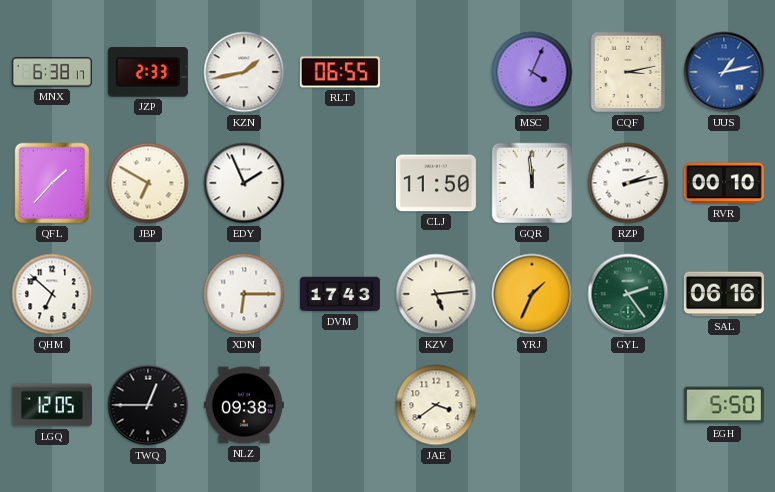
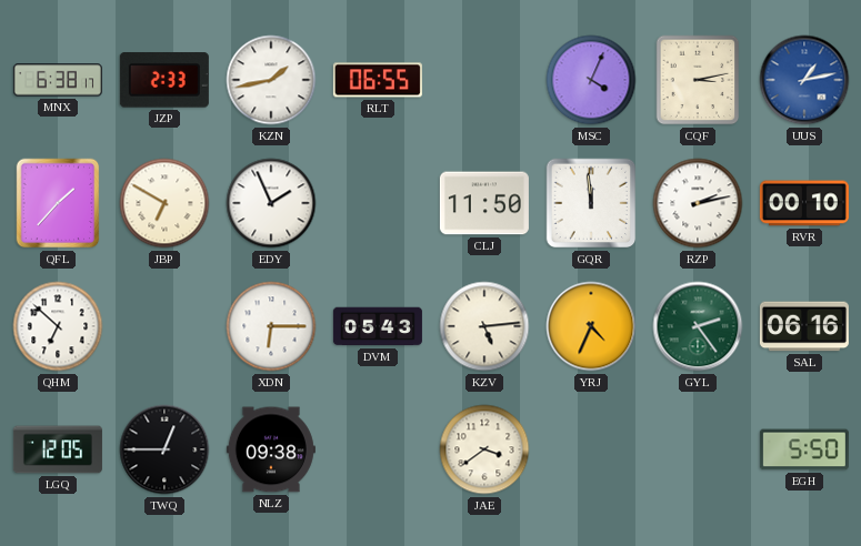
DVM: 17:43 -> 05:43 (378, 326)
YRJ: 1:34 -> 4:34 (591, 326)
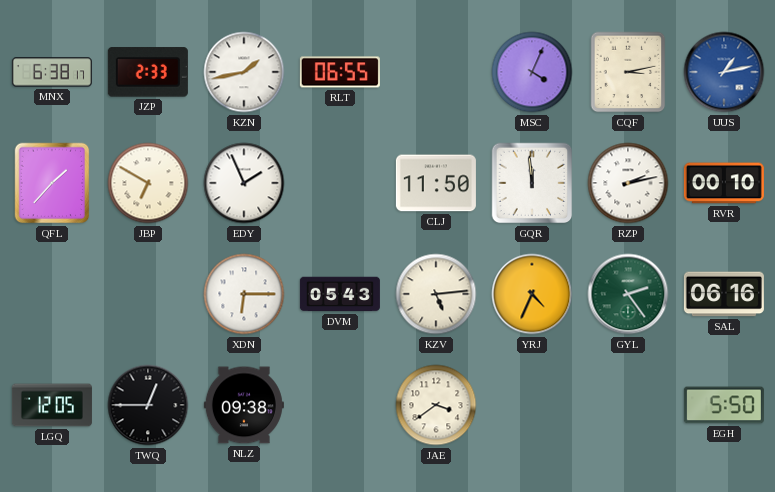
QHM: 6:52 -> none (58, 326)
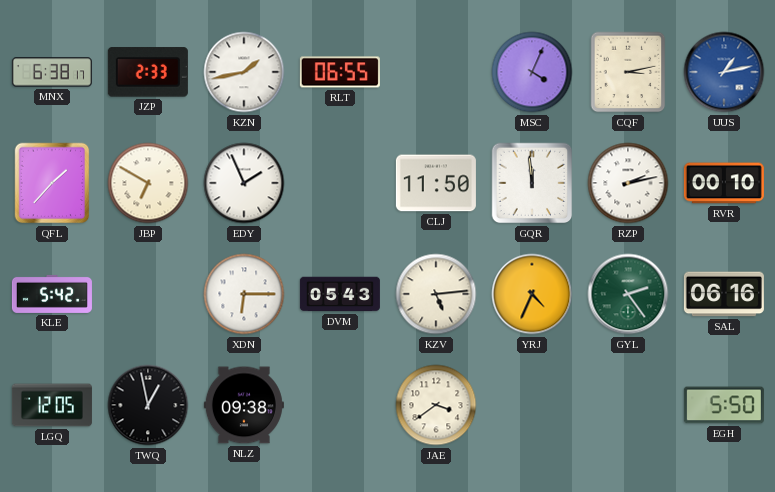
KLE: none -> 5:42 (52, 294)
TWQ: 12:45 -> 12:58 (148, 405)
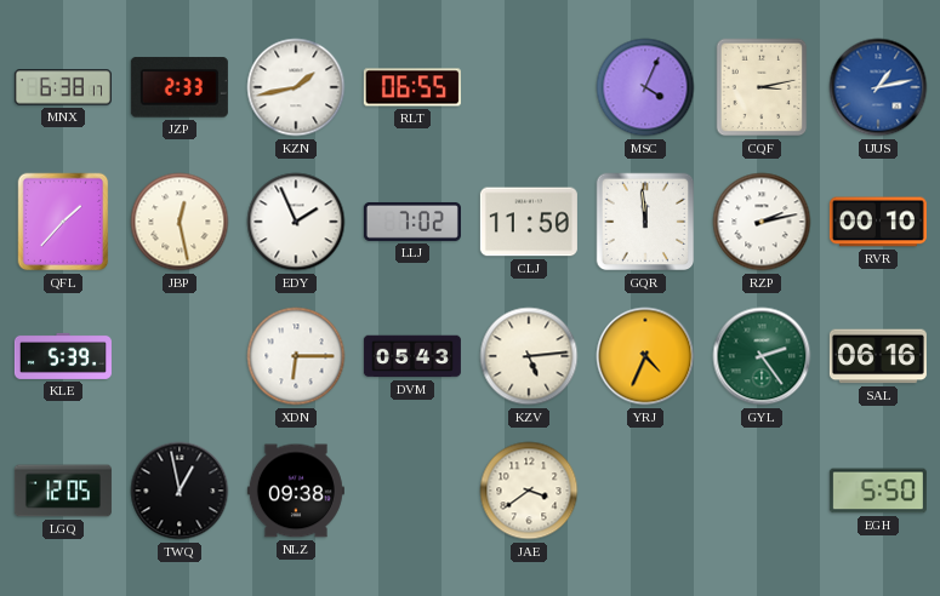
JBP: 6:50 -> 12:28 (180, 222)
LLJ: none -> 7:02 (412, 222)
KLE: 5:42 -> 5:39 (63, 356)
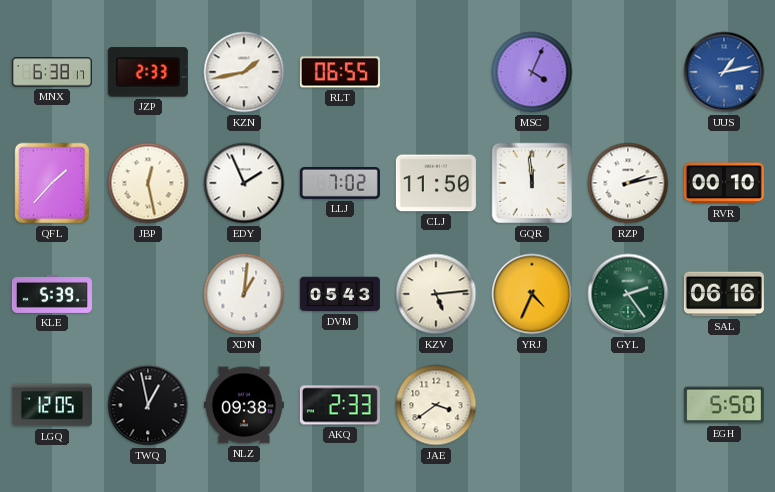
CQF: 3:13 -> none (762, 87)
XDN: 6:15 -> 1:01 (244, 294)
AKQ: none -> 2:33 (340, 405)
